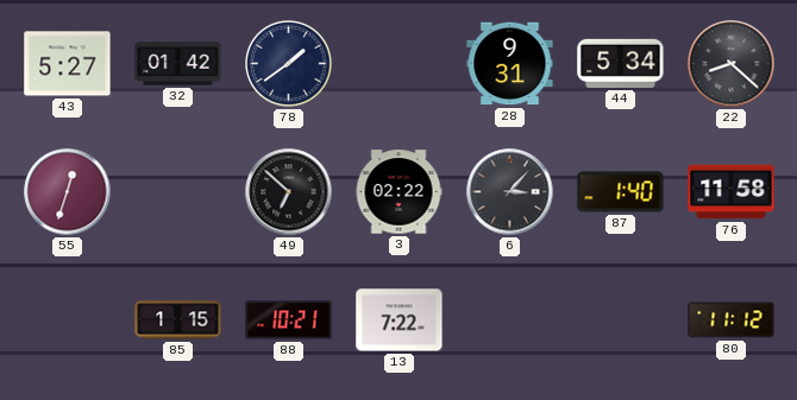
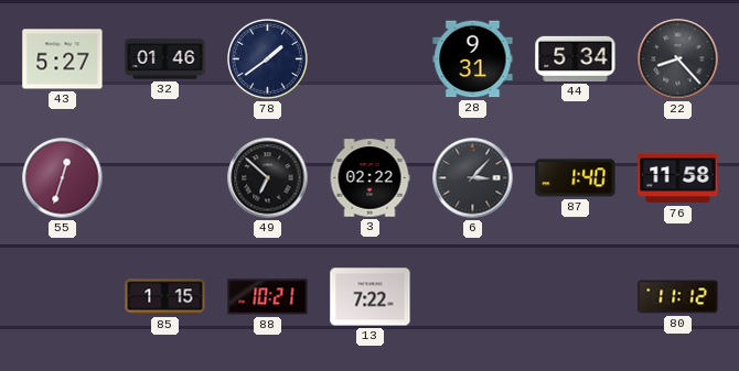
32: 01:42 -> 01:46 (165, 59)
22: 8:22 -> 8:23 (678, 59)
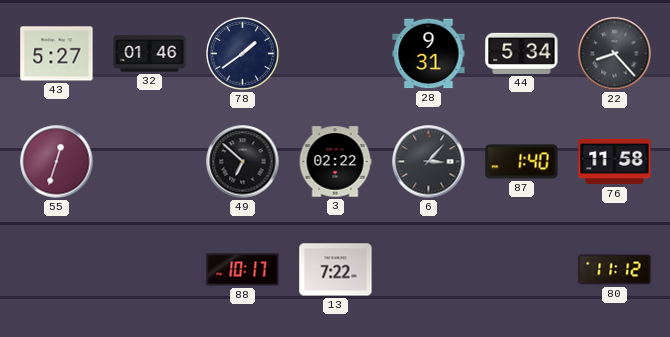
85: 1:15 -> none (165, 297)
88: 10:21 -> 10:17 (243, 270)
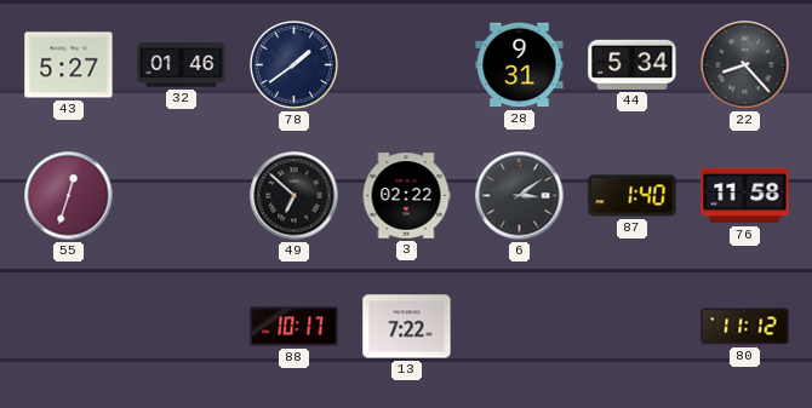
6: 3:07 -> 3:09 (520, 196)
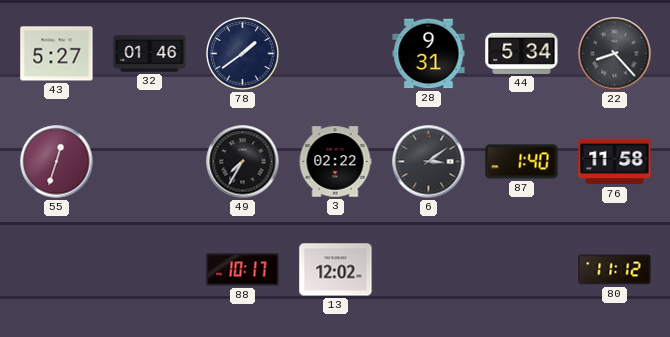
49: 6:52 -> 7:35 (243, 162)
13: 7:22 -> 12:02 (336, 270)
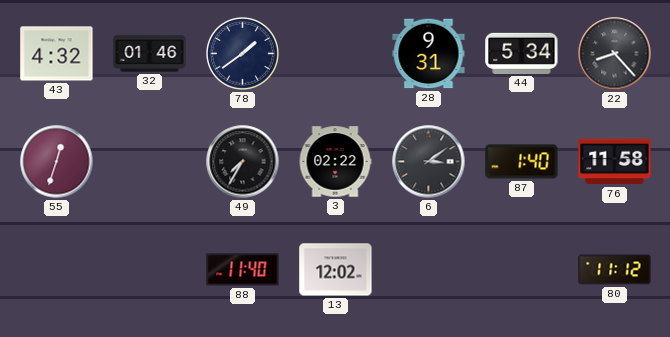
43: 5:27 -> 4:32 (57, 54)
88: 10:17 -> 11:40 (243, 270)
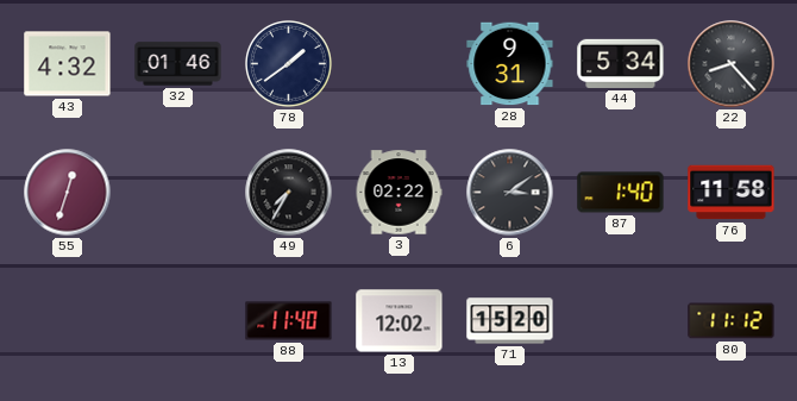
71: none -> 15:20 (510, 321)
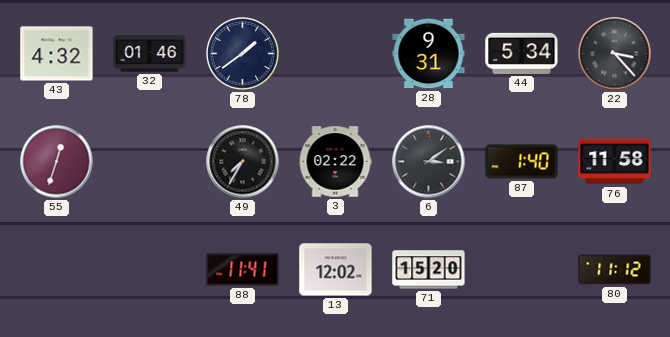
22: 8:23 -> 3:23 (615, 54)
88: 11:40 -> 11:41 (243, 270)
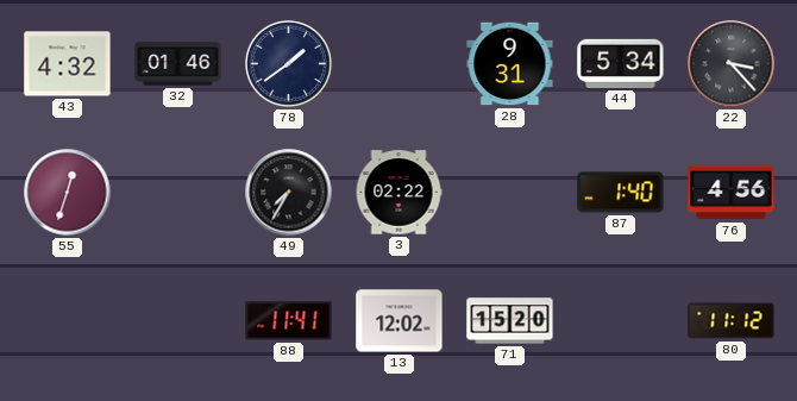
6: 3:09 -> none (429, 162)
76: 11:58 -> 4:56 (732, 193)
